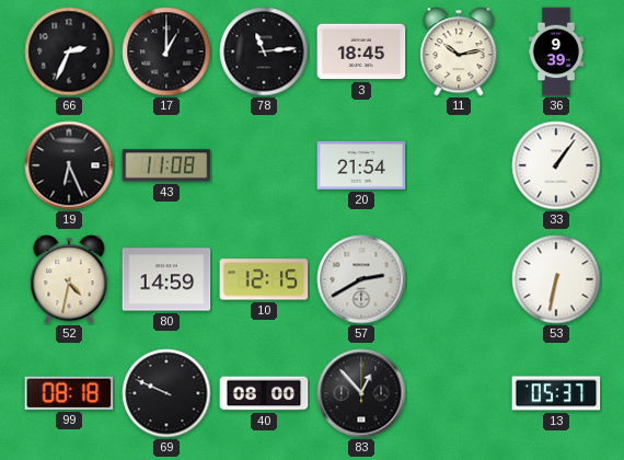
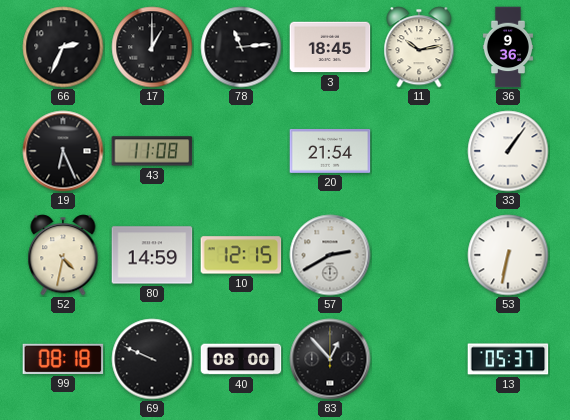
36: 9:39 -> 9:36 (508, 47)
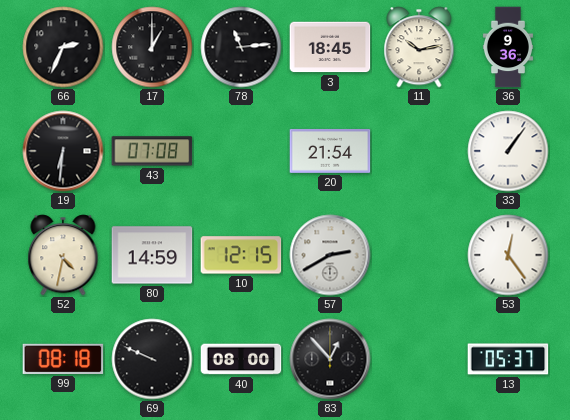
19: 6:26 -> 6:31 (63, 151)
43: 11:08 -> 07:08 (152, 151)
53: 6:32 -> 12:24 (508, 255)
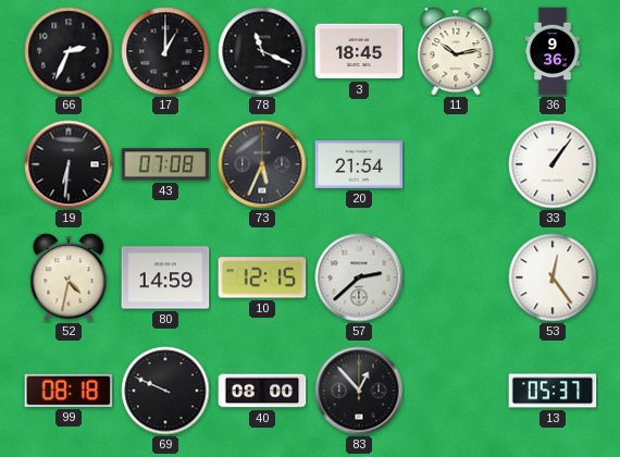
78: 11:14 -> 11:19 (262, 51)
73: none -> 5:34 (262, 164)
57: 2:40 -> 2:38 (359, 277)
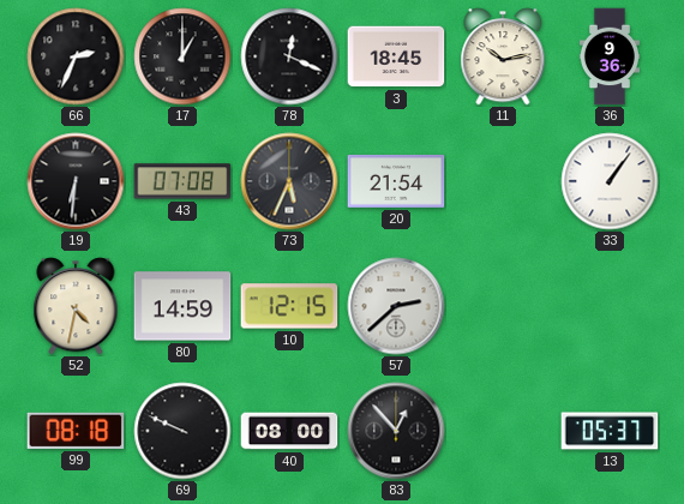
78: 11:19 -> 12:19 (289, 56)
53: 12:24 -> none (553, 277)
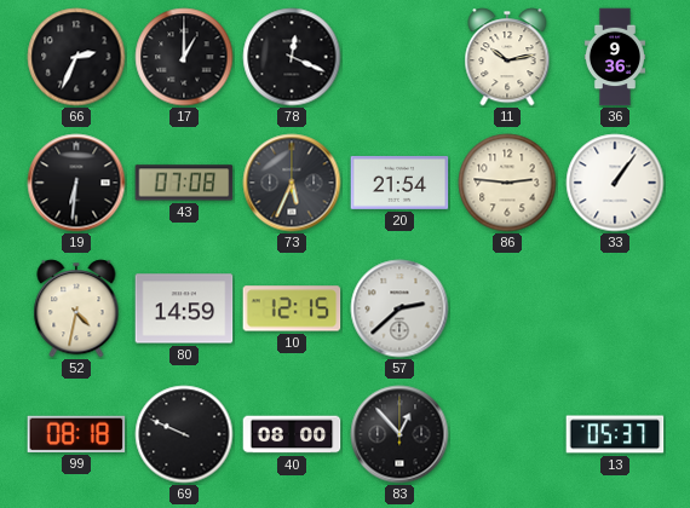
3: 18:45 -> none (396, 56)
86: none -> 2:46 (507, 183)
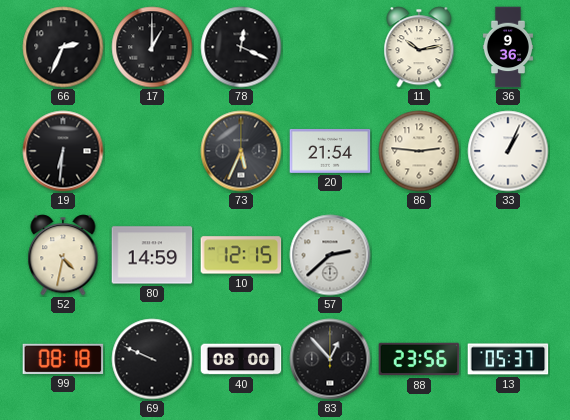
43: 07:08 -> none (184, 183)
33: 1:06 -> 1:04 (508, 151)
88: none -> 23:56 (419, 359)
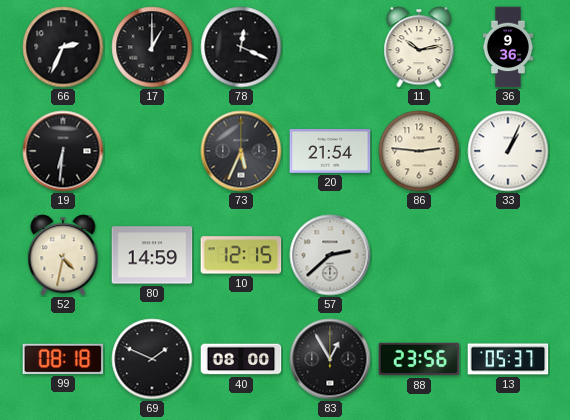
69: 9:49 -> 1:49 (152, 359)
83: 12:53 -> 12:55 (330, 359)
